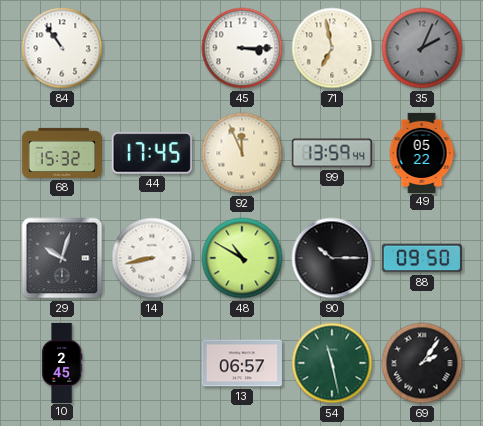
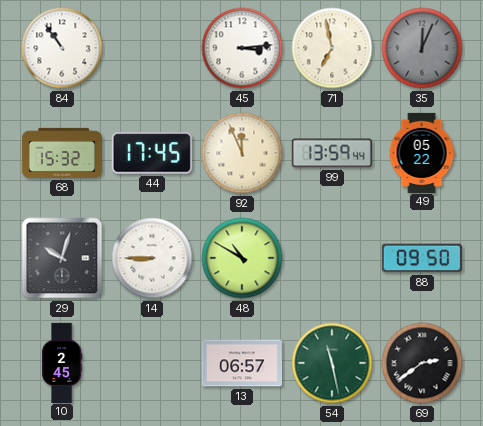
45: 3:15 -> 3:14 (242, 48)
35: 2:04 -> 12:04 (422, 48)
14: 8:43 -> 8:45 (152, 258)
90: 10:15 -> none (332, 258)
69: 2:06 -> 2:39 (422, 363)
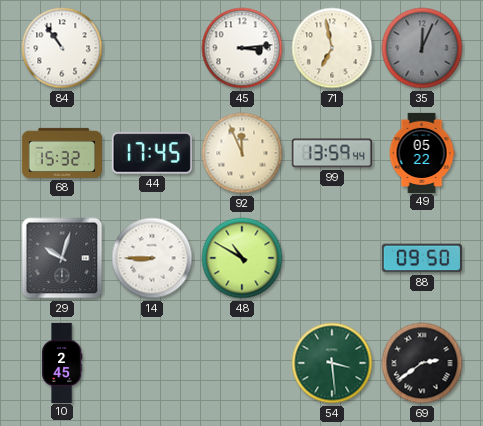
13: 06:57 -> none (242, 363)
54: 11:28 -> 3:29 (332, 363)
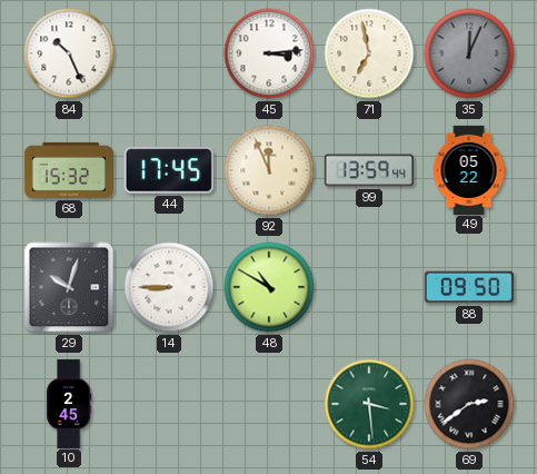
84: 10:54 -> 10:26 (69, 53)
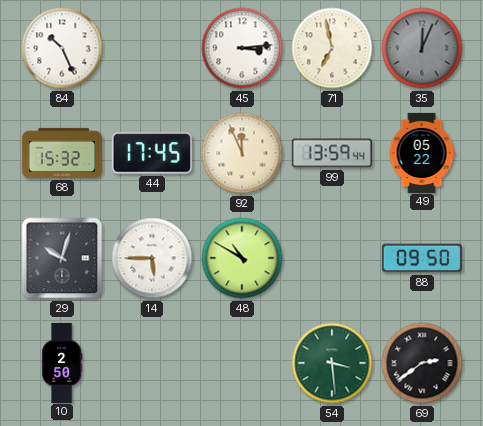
14: 8:45 -> 5:45 (152, 258)
10: 2:45 -> 2:50 (62, 362)
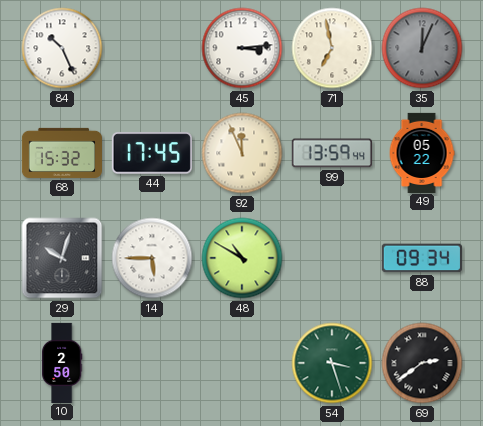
88: 09:50 -> 09:34 (422, 258)
54: 3:29 -> 3:27 (332, 363)
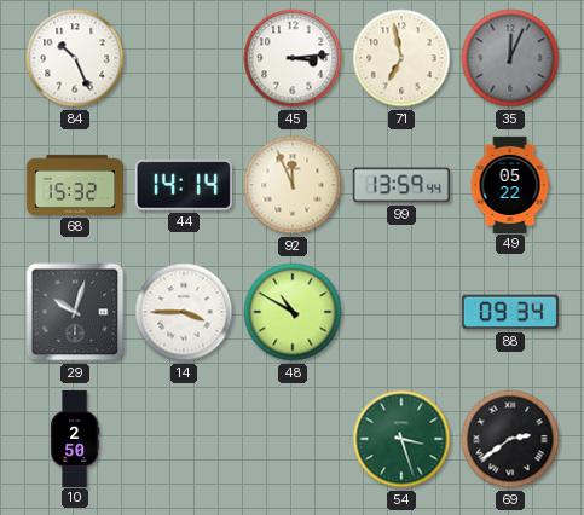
44: 17:45 -> 14:14 (184, 185)
14: 5:45 -> 3:45 (184, 312)
